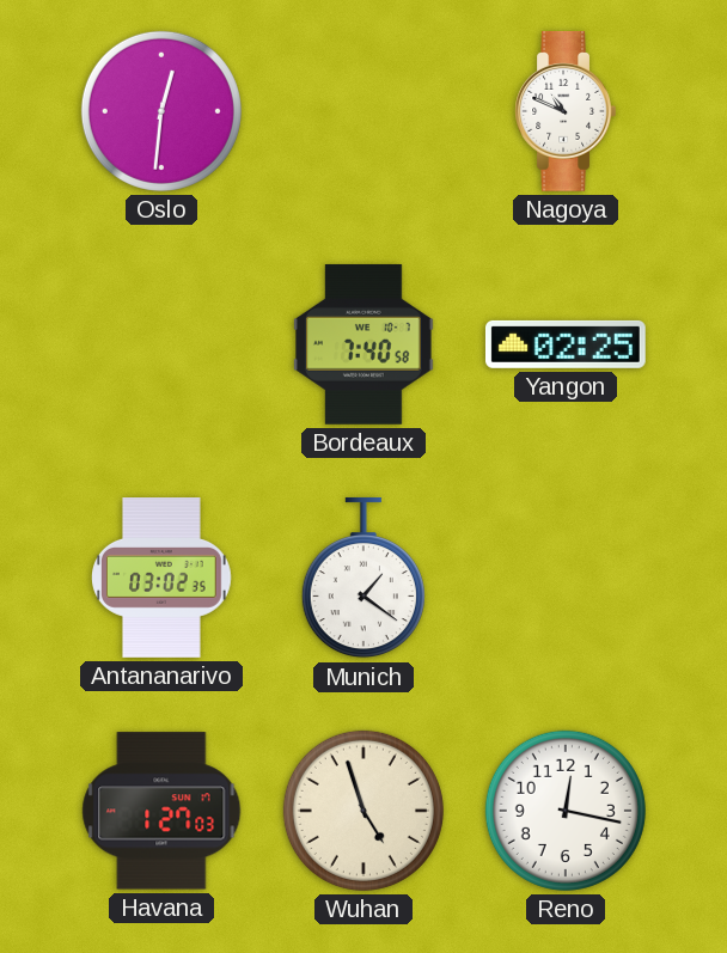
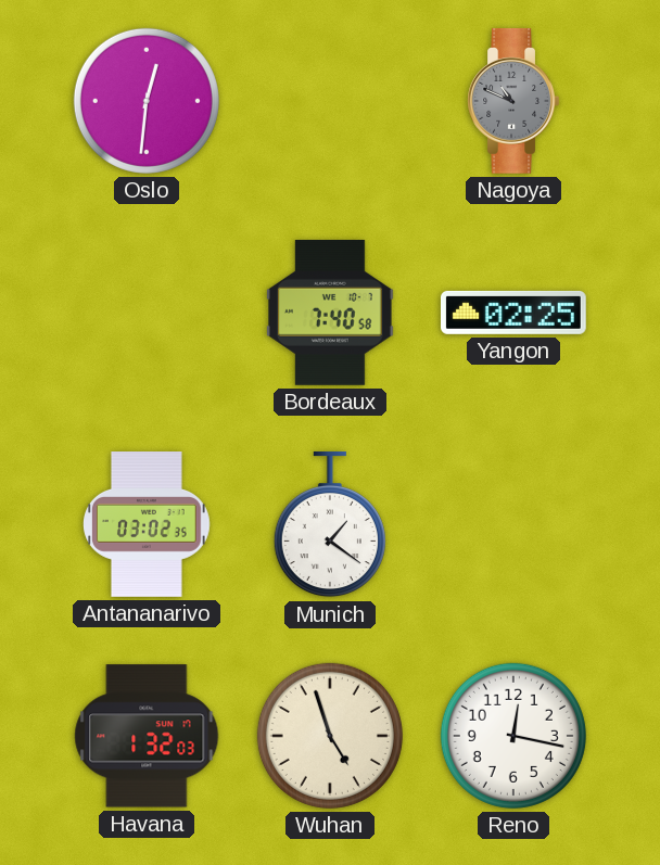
Nagoya dial: white -> grey (513, 101)
Havana: 1:27 -> 1:32 (147, 736)
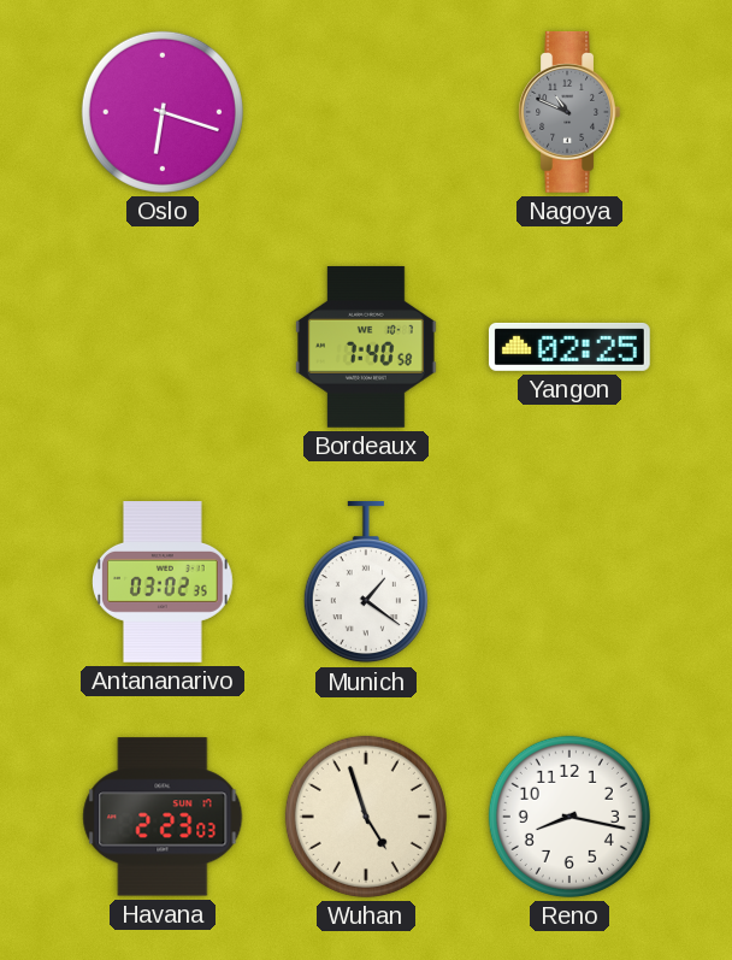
Oslo: 12:31 -> 6:18 (163, 112)
Havana: 1:32 -> 2:23 (163, 817)
Reno: 12:17 -> 8:17 (569, 817)
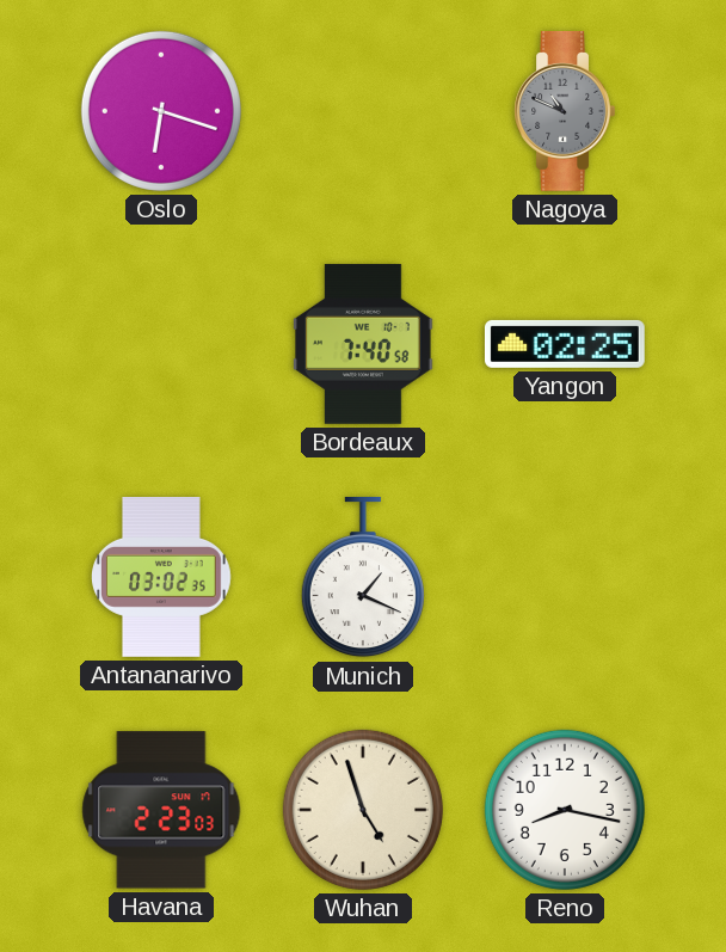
Munich: 1:21 -> 1:19 (363, 577)
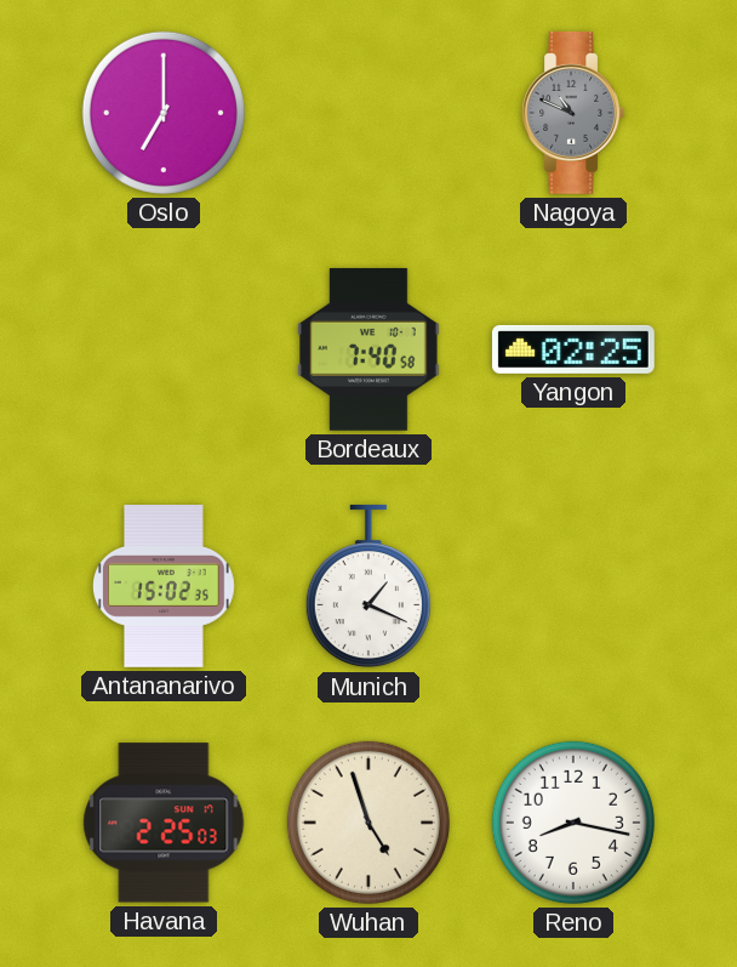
Oslo: 6:18 -> 7:00 (164, 113)
Antananarivo: 03:02 -> 15:02 (165, 587)
Havana: 2:23 -> 2:25 (164, 823)
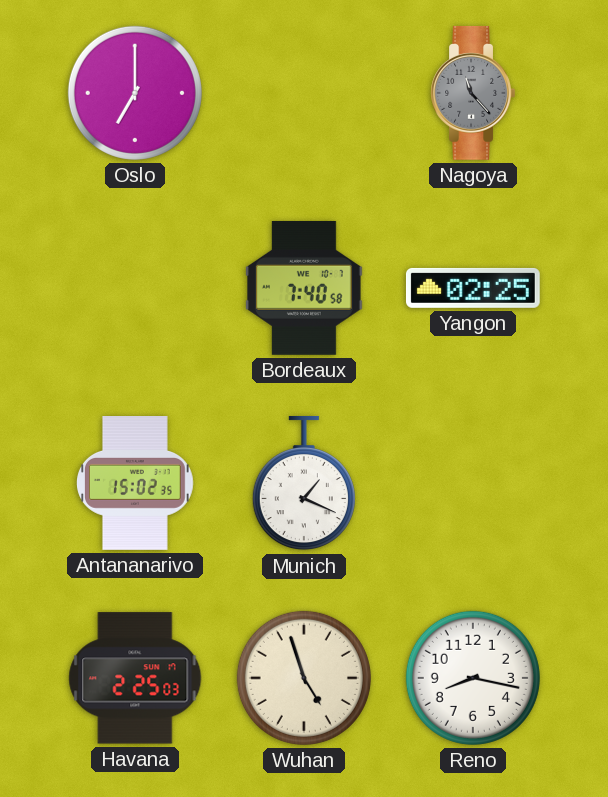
Nagoya: 10:49 -> 11:23 (473, 93)
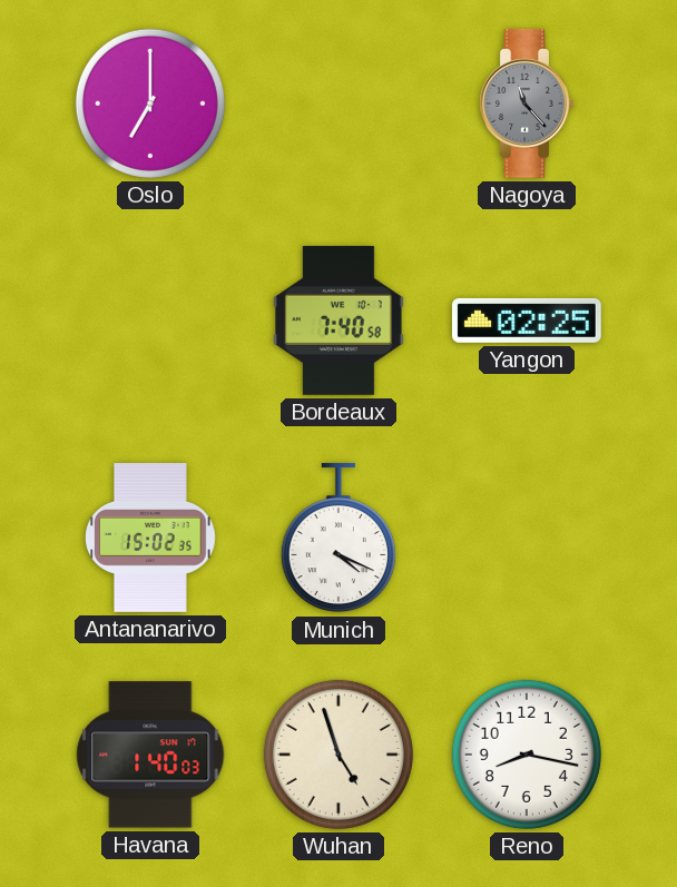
Munich: 1:19 -> 4:19 (338, 538)
Havana: 2:25 -> 1:40 (150, 755)
